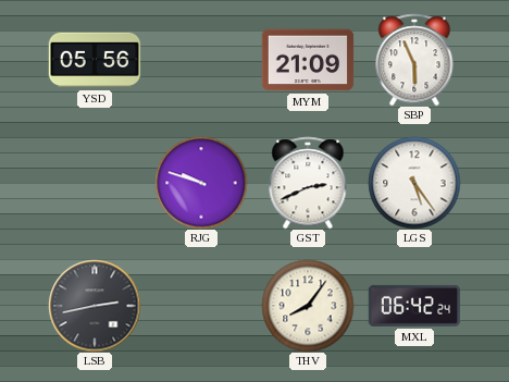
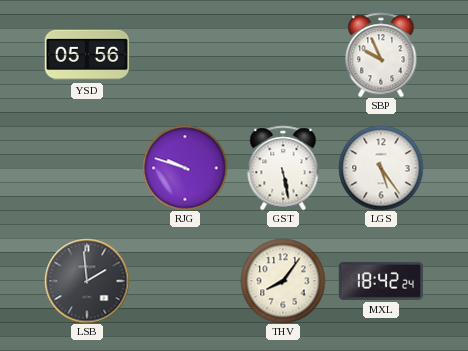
MYM: 21:09 -> none (308, 60)
SBP: 5:56 -> 9:56 (381, 55)
GST: 2:41 -> 5:28 (283, 168)
LSB: 2:43 -> 1:59 (87, 281)
MXL: 06:42 -> 18:42 (381, 281)
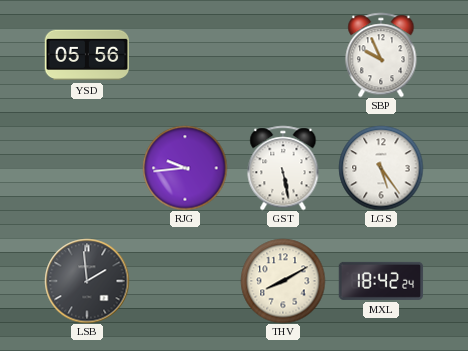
RJG: 9:48 -> 9:44 (185, 168)
THV: 8:06 -> 8:10 (283, 281)
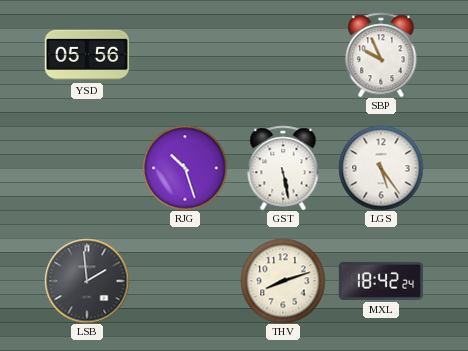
RJG: 9:44 -> 10:27 (185, 168)
THV: 8:10 -> 8:12 (283, 281)
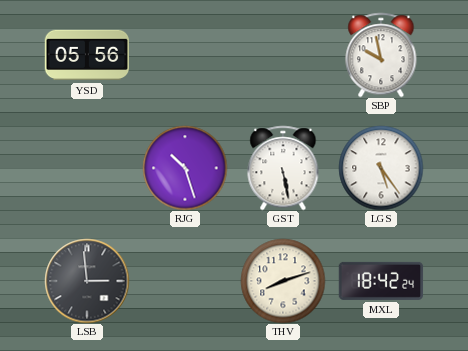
SBP: 9:56 -> 9:58 (381, 55)
LSB: 1:59 -> 2:59 (87, 281)
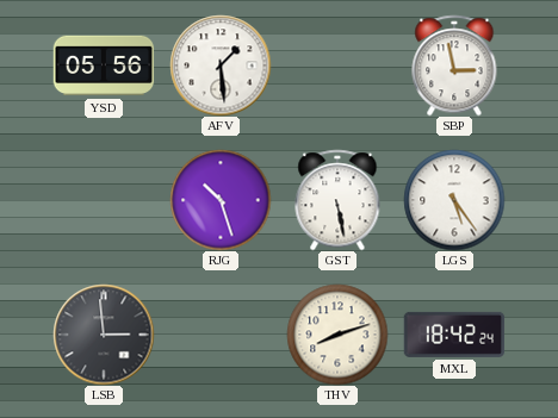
AFV: none -> 1:29 (221, 65)
SBP: 9:58 -> 2:58 (454, 65)
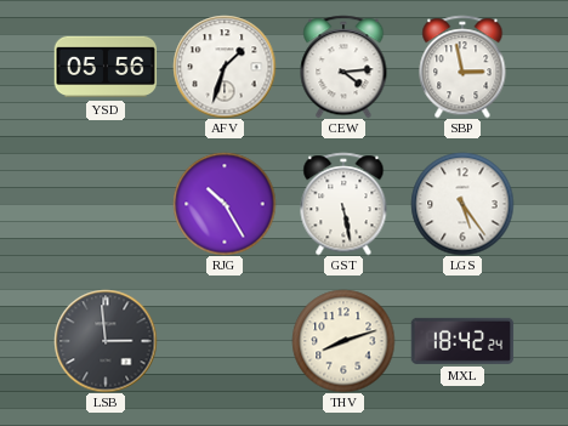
AFV: 1:29 -> 1:33 (225, 67)
CEW: none -> 4:14 (343, 67)
RJG: 10:27 -> 10:25 (225, 204)
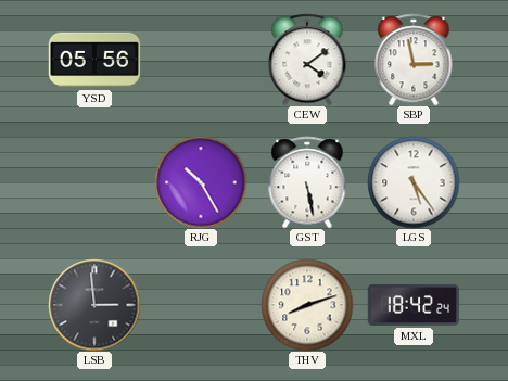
AFV: 1:33 -> none (225, 67)
CEW: 4:14 -> 4:09 (307, 60)
